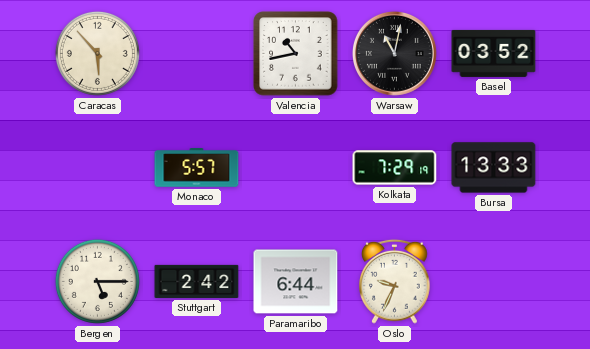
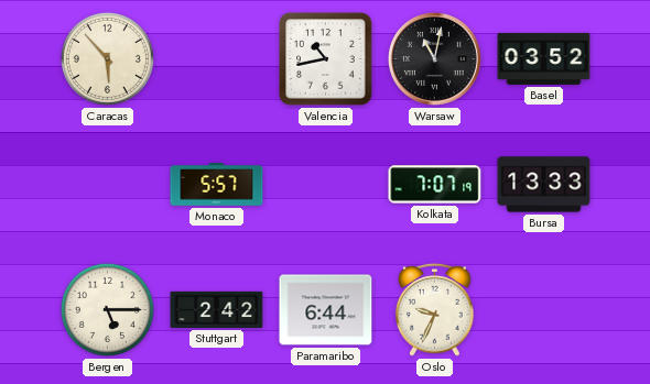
Kolkata: 7:29 -> 7:07 (435, 185)
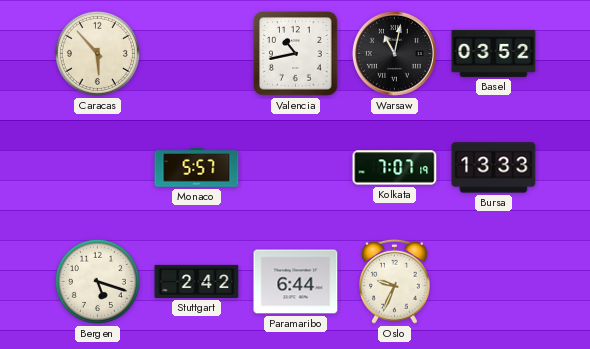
Bergen: 5:15 -> 5:18 (97, 281)
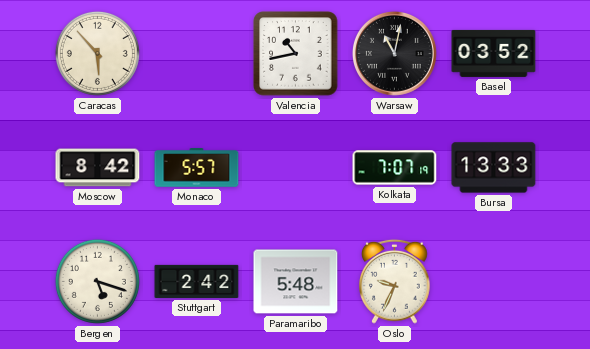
Moscow: none -> 8:42 (98, 168)
Paramaribo: 6:44 -> 5:48 (296, 282)
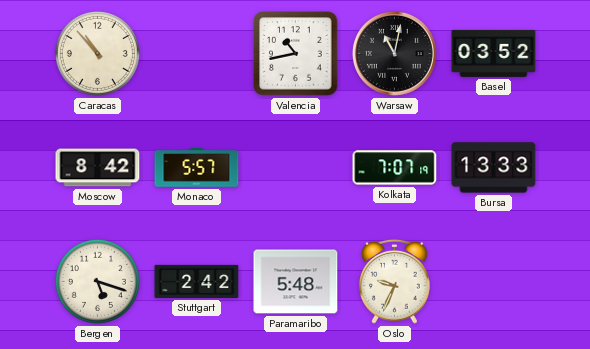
Caracas: 5:53 -> 10:53 (97, 53)
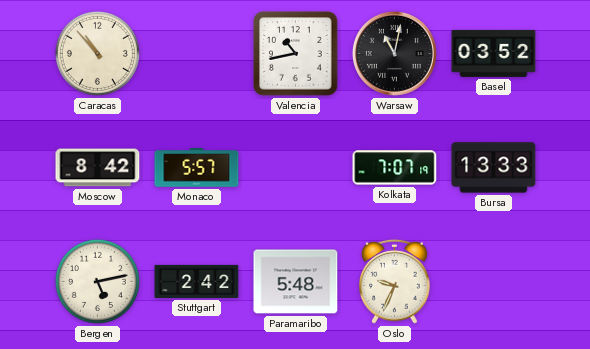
Bergen: 5:18 -> 5:13 (97, 281)
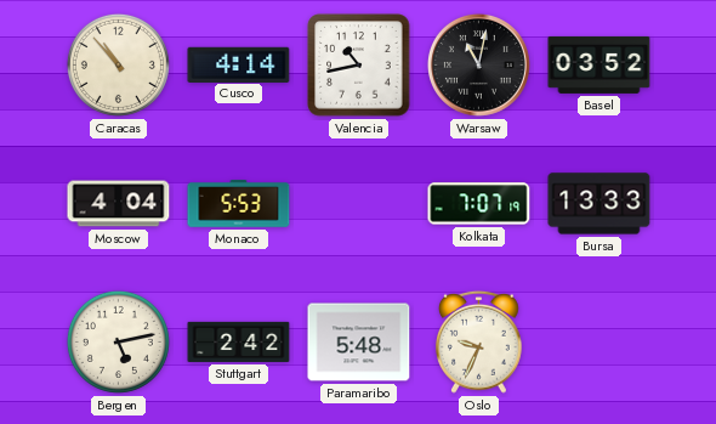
Cusco: none -> 4:14 (239, 64)
Moscow: 8:42 -> 4:04 (119, 204)
Monaco: 5:57 -> 5:53 (239, 204)
